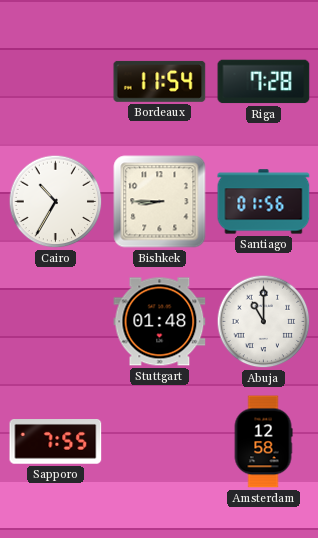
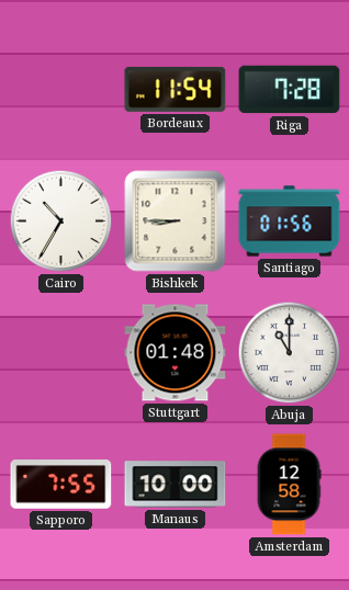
Manaus: none -> 10:00 (176, 485)
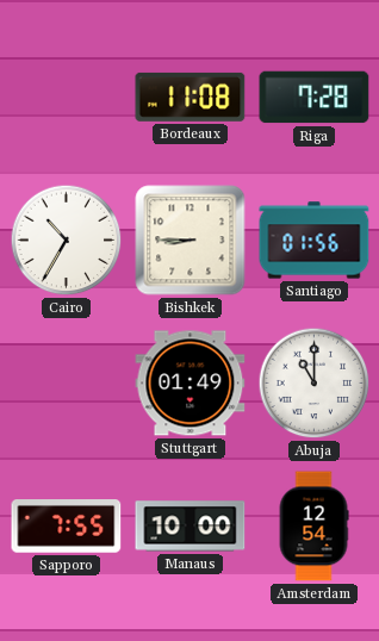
Bordeaux: 11:54 -> 11:08 (191, 97)
Stuttgart: 01:48 -> 01:49 (191, 384)
Amsterdam: 12:58 -> 12:54 (313, 527)
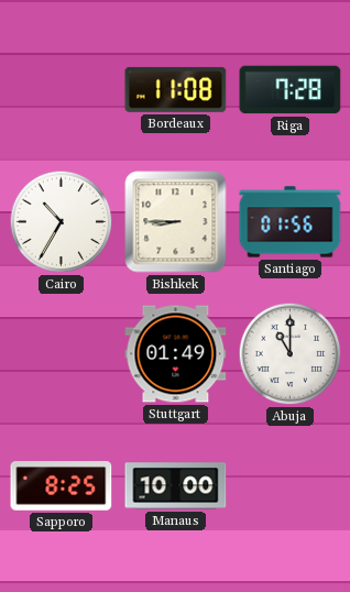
Sapporo: 7:55 -> 8:25 (62, 486)
Amsterdam: 12:54 -> none (313, 527)
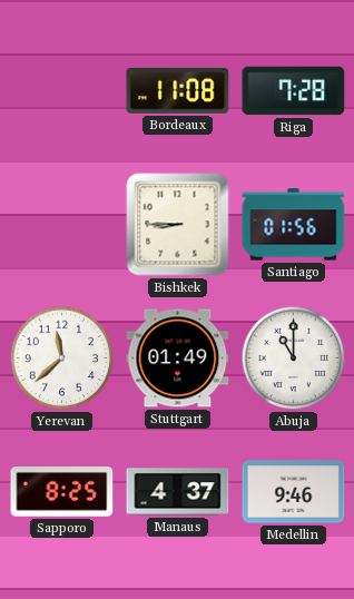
Cairo: 10:35 -> none (62, 222)
Yerevan: none -> 11:38 (62, 359)
Manaus: 10:00 -> 4:37 (178, 492)
Medellin: none -> 9:46 (294, 492)
